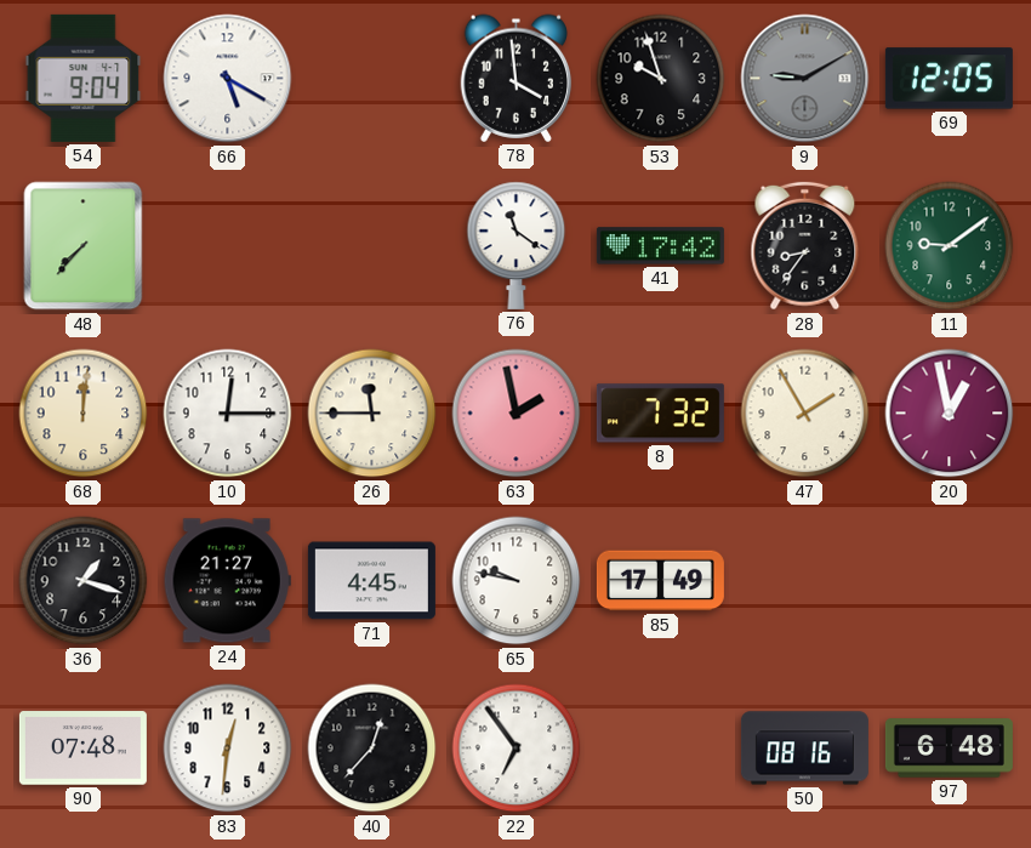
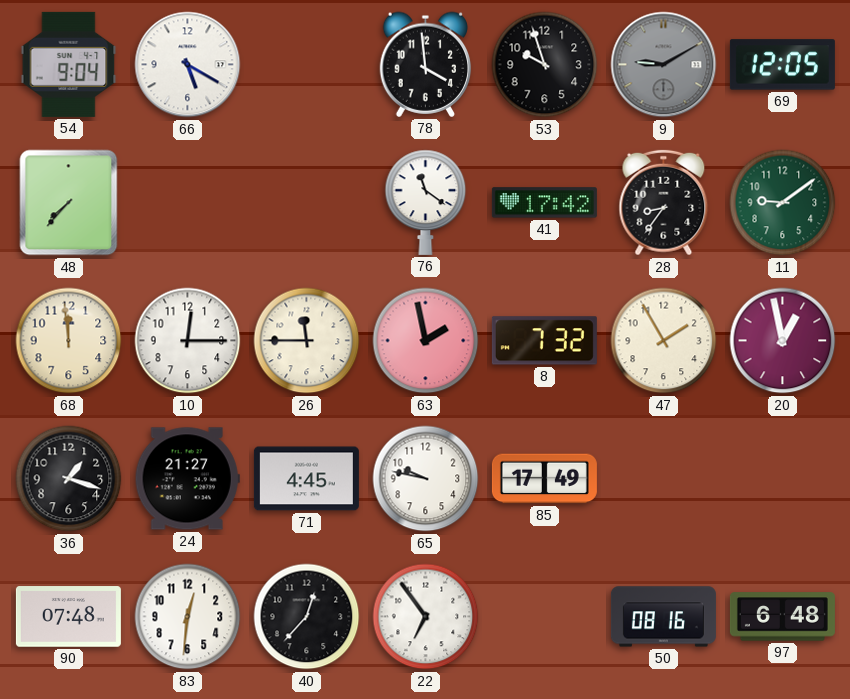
68: 12:01 -> 11:59 (69, 341)
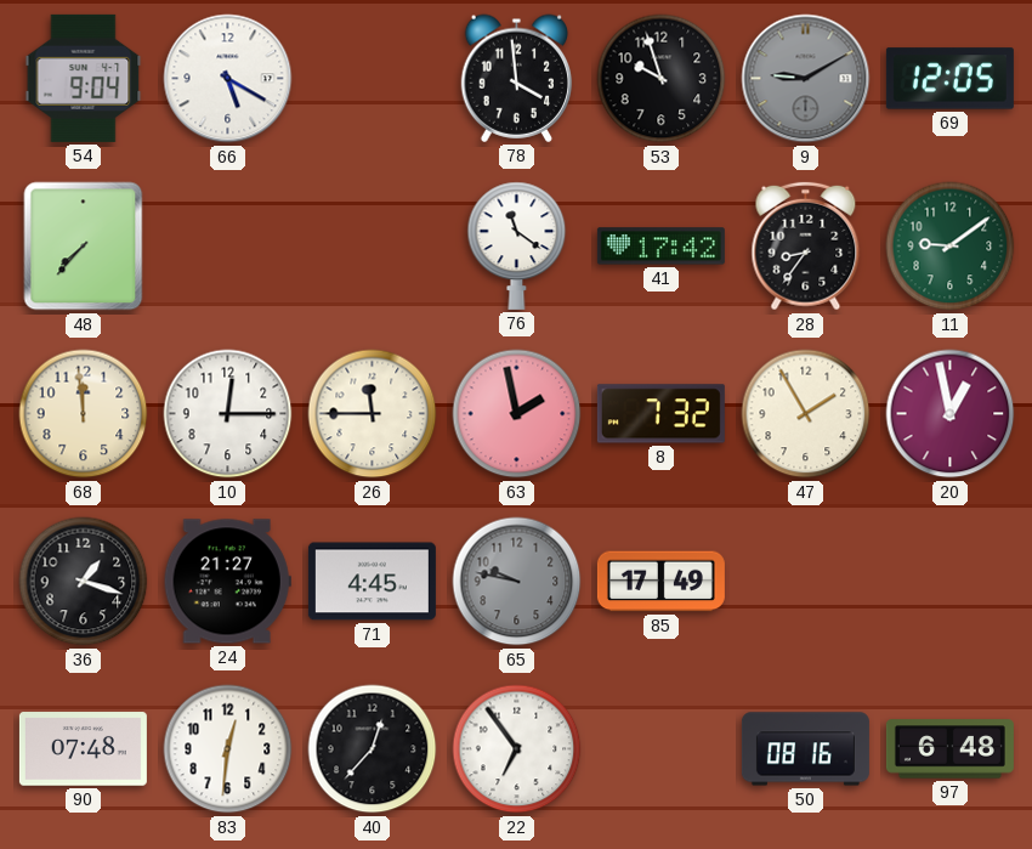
65 dial: white -> grey (517, 582)
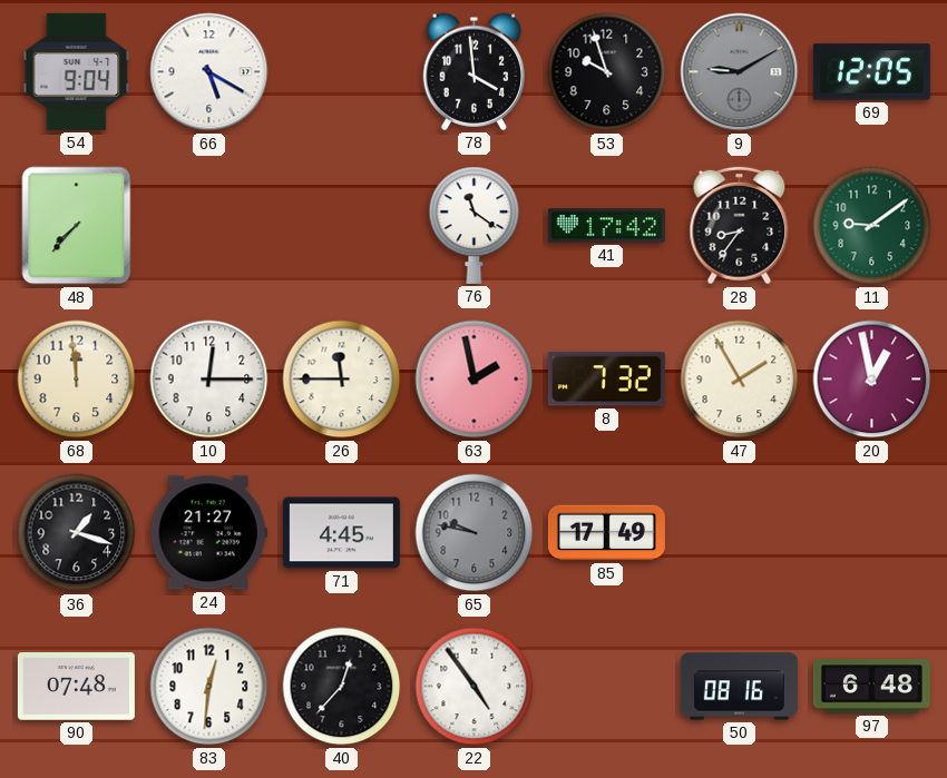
22: 6:54 -> 4:54 (475, 687)
